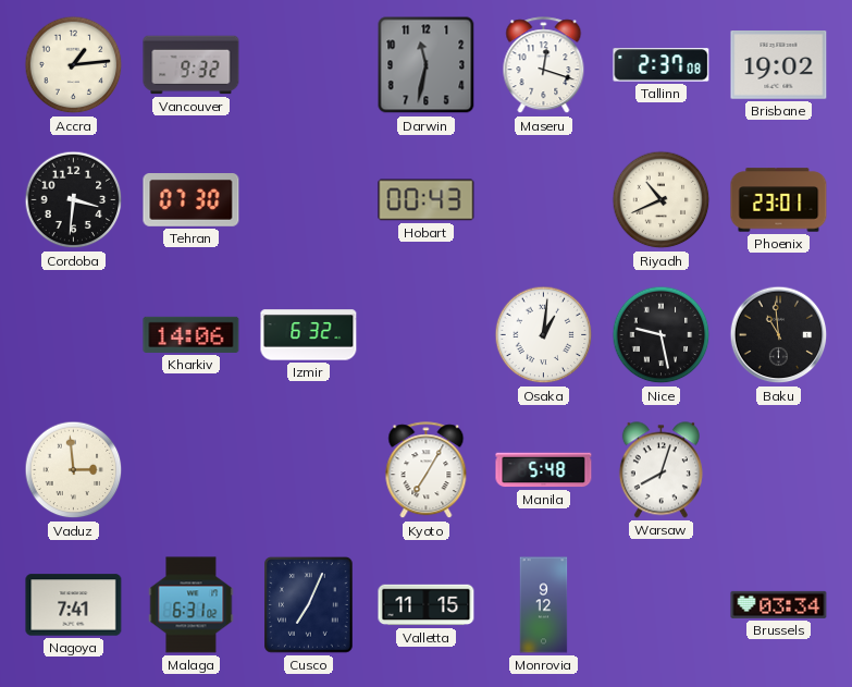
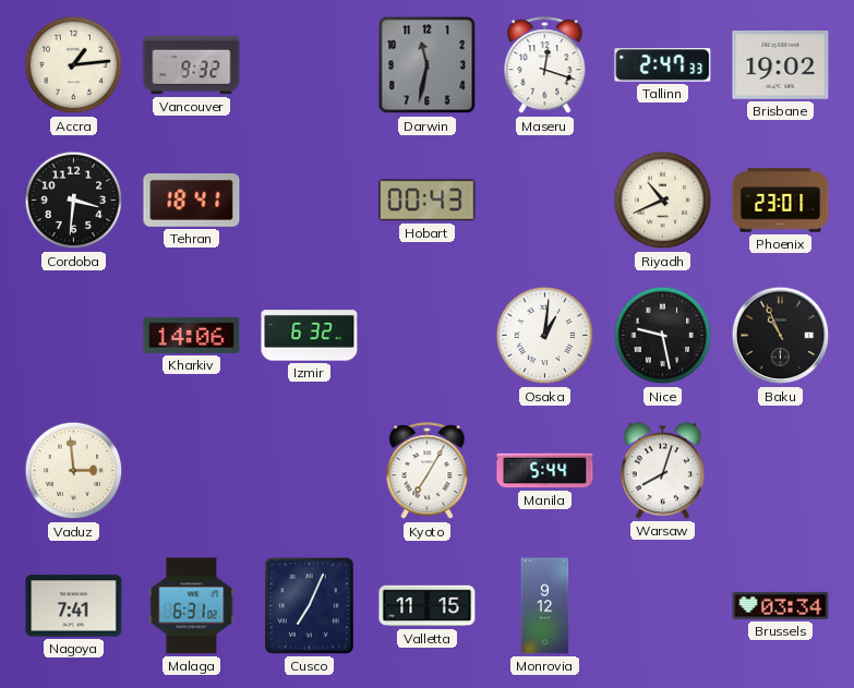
Tallinn: 2:37 -> 2:47 (663, 65)
Tehran: 07:30 -> 18:41 (192, 201)
Baku: 10:59 -> 10:56 (781, 336)
Manila: 5:48 -> 5:44 (545, 471)
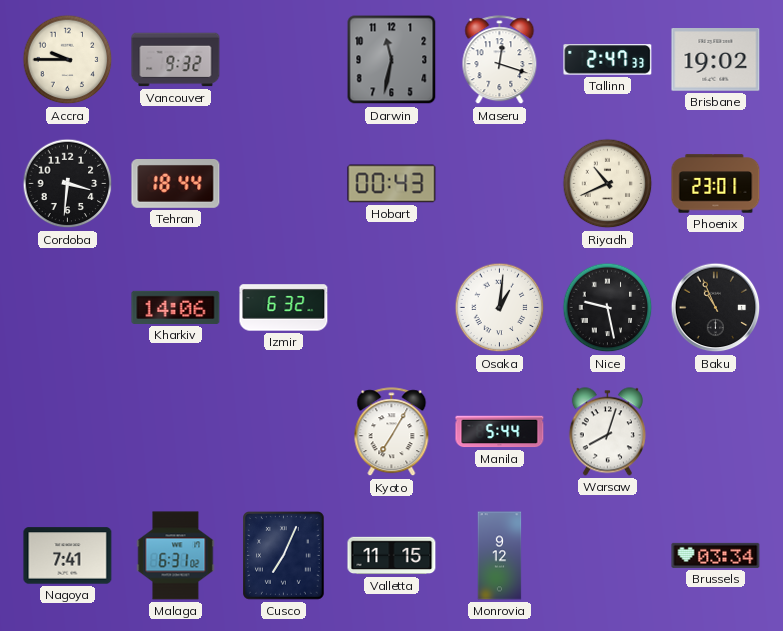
Accra: 1:14 -> 9:45 (68, 60)
Tehran: 18:41 -> 18:44 (176, 184)
Vaduz: 2:59 -> none (74, 471)
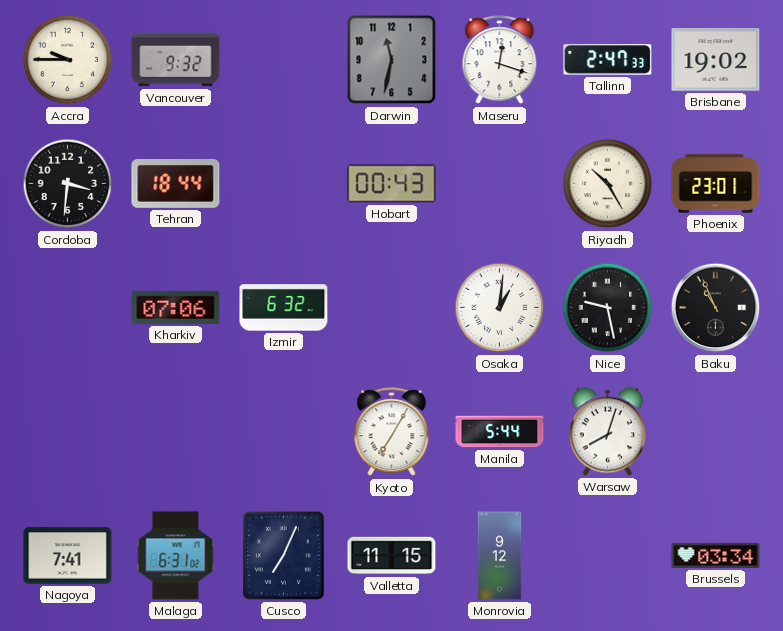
Riyadh: 10:41 -> 10:25 (608, 184)
Kharkiv: 14:06 -> 07:06 (176, 307)
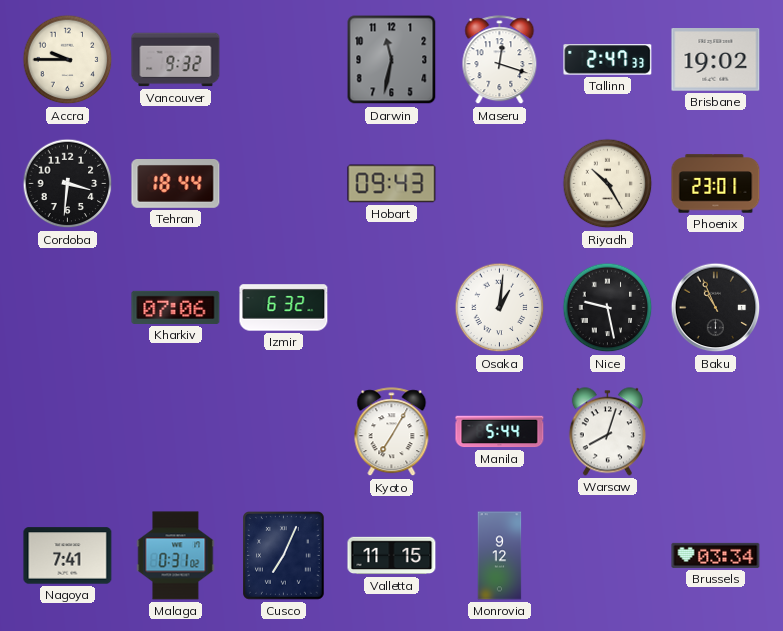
Hobart: 00:43 -> 09:43 (392, 184)
Malaga: 6:31 -> 0:31 (176, 556)
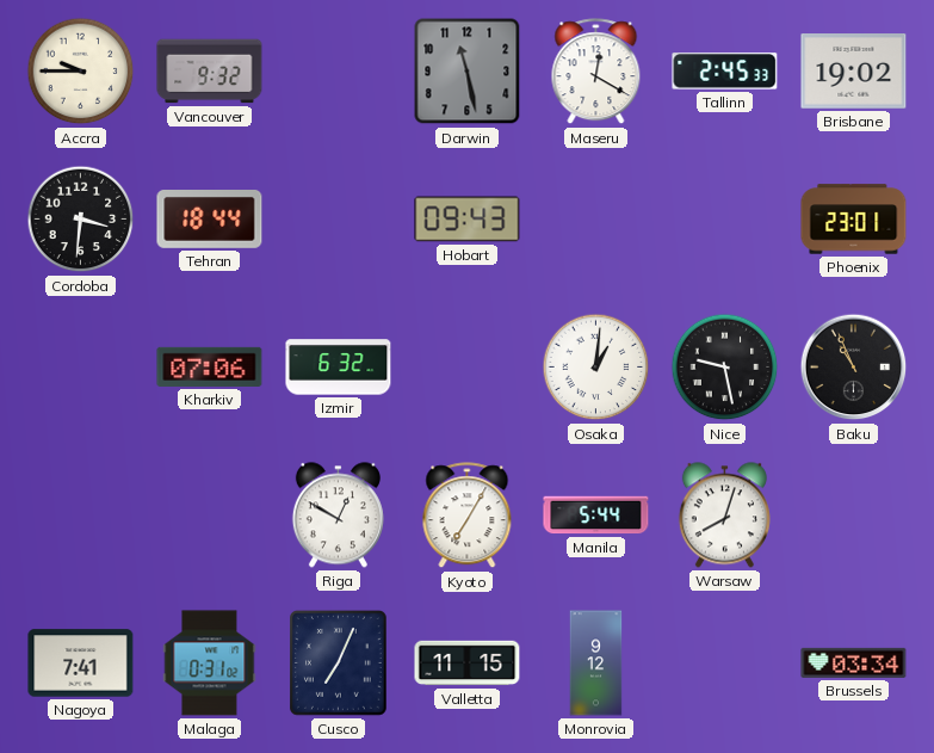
Darwin: 11:32 -> 11:28 (468, 72)
Maseru: 12:18 -> 12:20 (596, 72)
Tallinn: 2:47 -> 2:45 (725, 72)
Riyadh: 10:25 -> none (608, 184)
Riga: none -> 12:50 (338, 516)
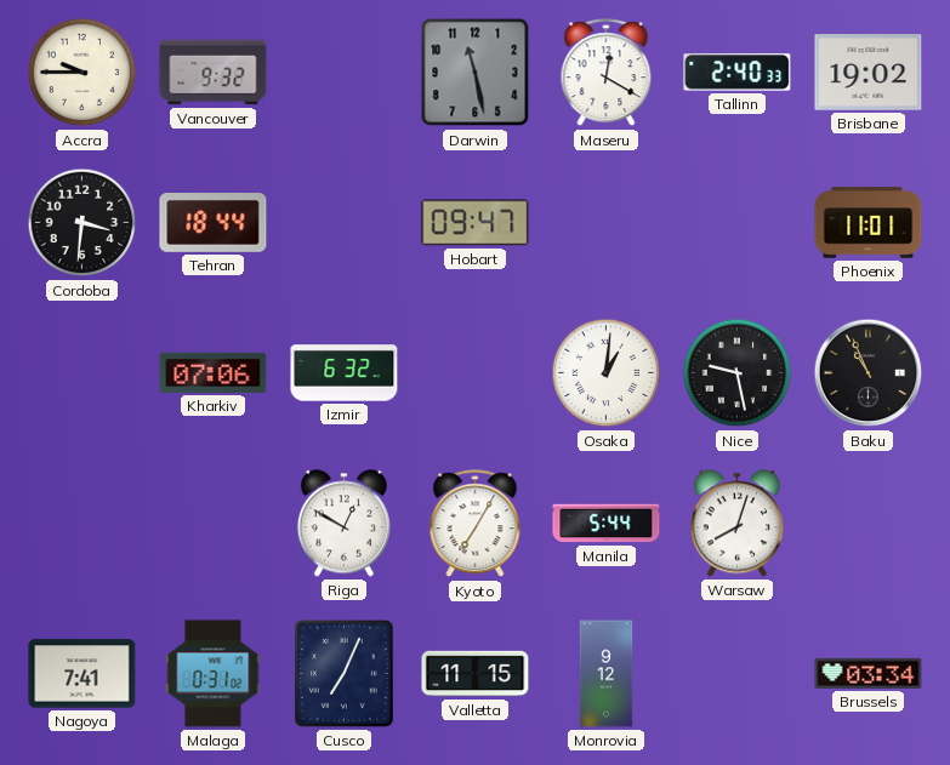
Tallinn: 2:45 -> 2:40 (738, 73)
Hobart: 09:43 -> 09:47 (476, 223)
Phoenix: 23:01 -> 11:01 (869, 223)
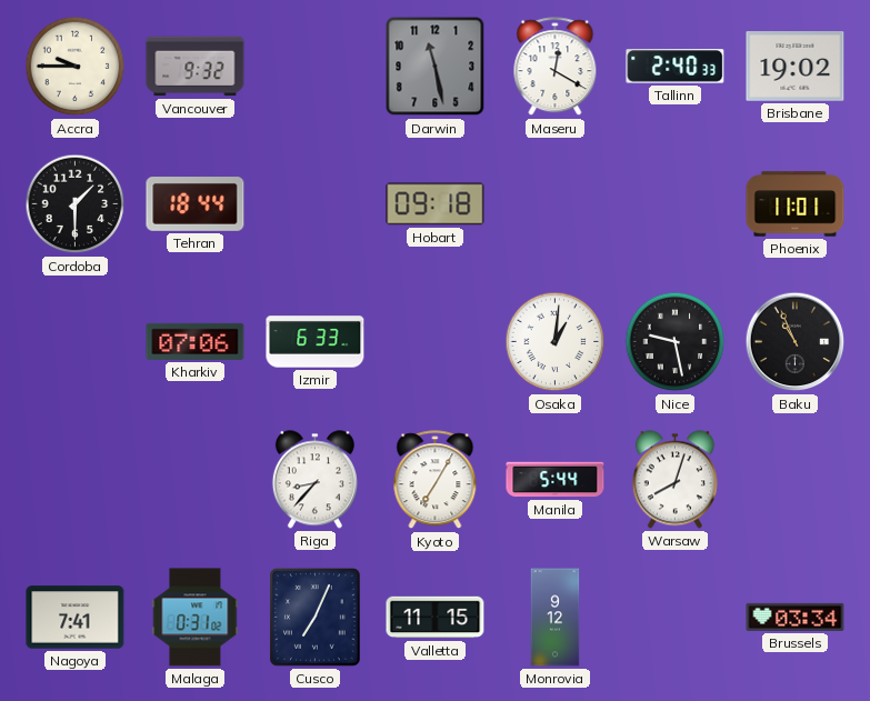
Cordoba: 3:31 -> 1:30 (76, 204)
Hobart: 09:47 -> 09:18 (436, 204)
Izmir: 6:32 -> 6:33 (316, 342)
Riga: 12:50 -> 8:37 (314, 480)
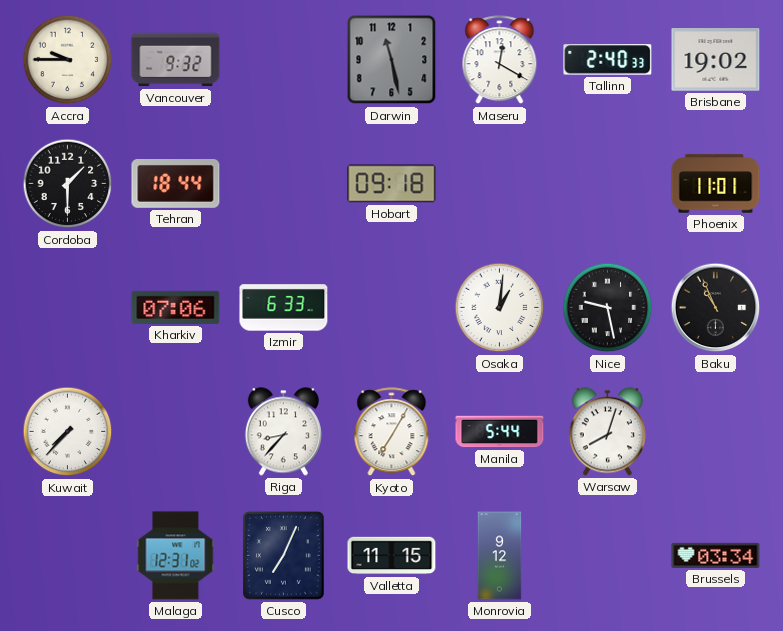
Kuwait: none -> 7:37 (68, 432)
Nagoya: 7:41 -> none (76, 618)
Malaga: 0:31 -> 12:31 (176, 556)
